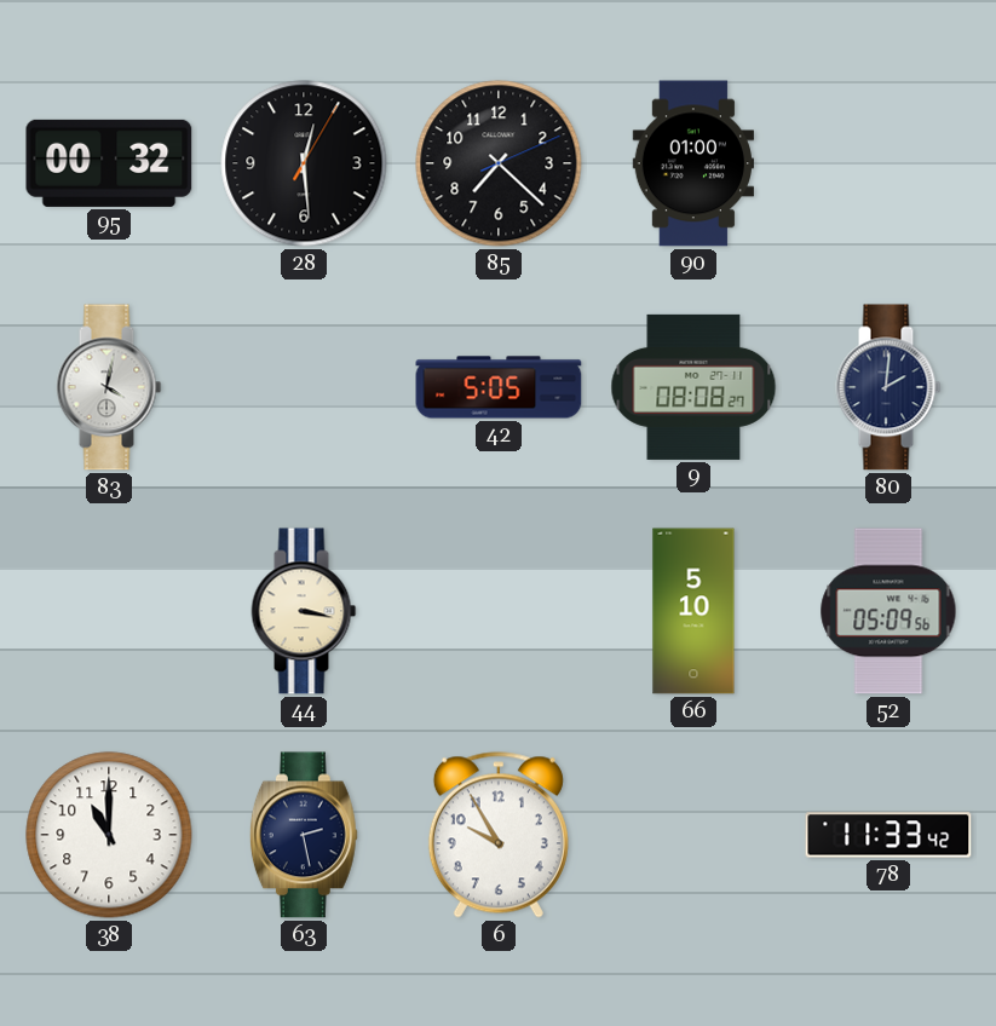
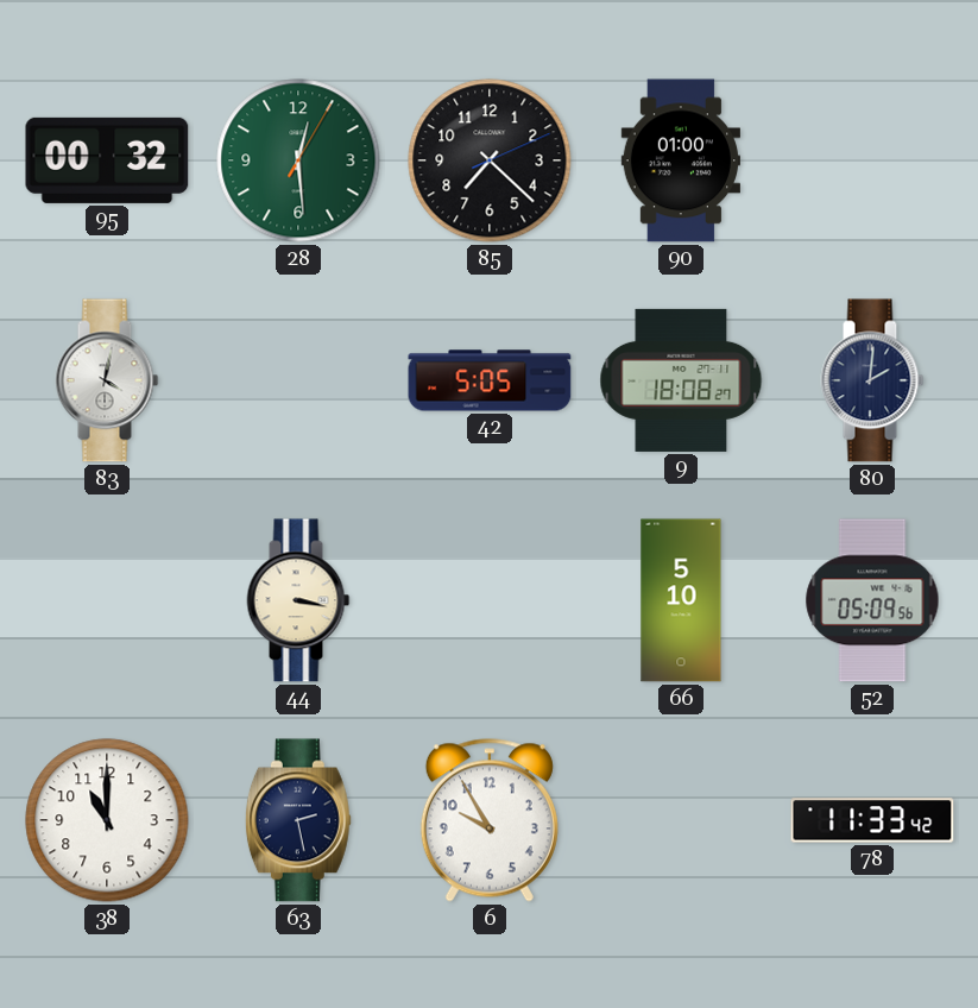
28 dial: black -> green (298, 160)
9: 08:08 -> 18:08 (681, 380)
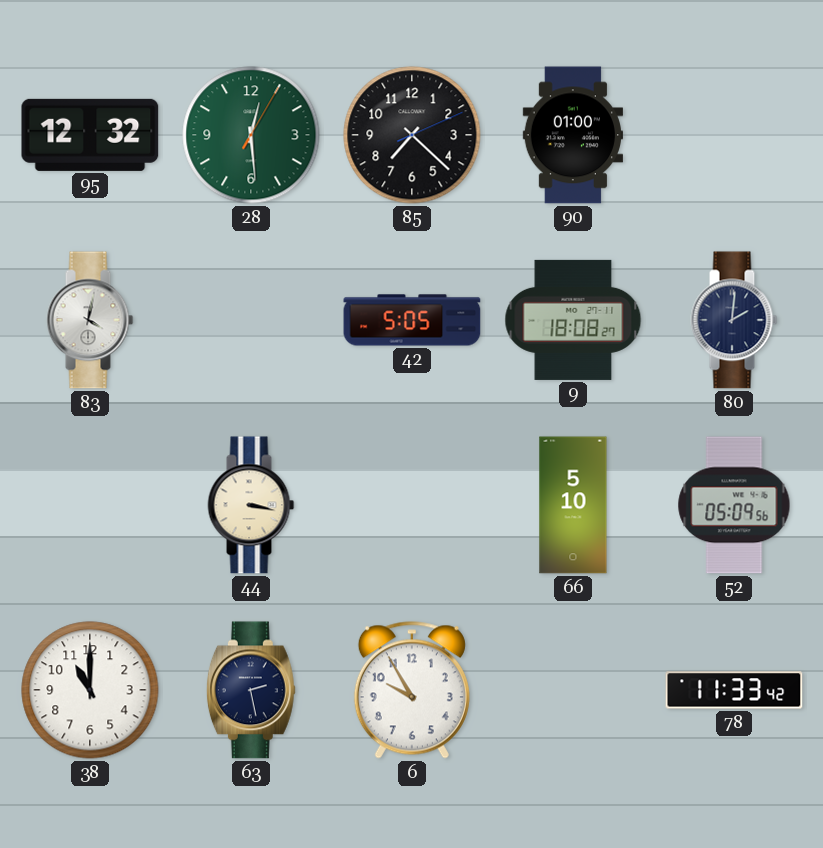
95: 00:32 -> 12:32 (90, 135)
